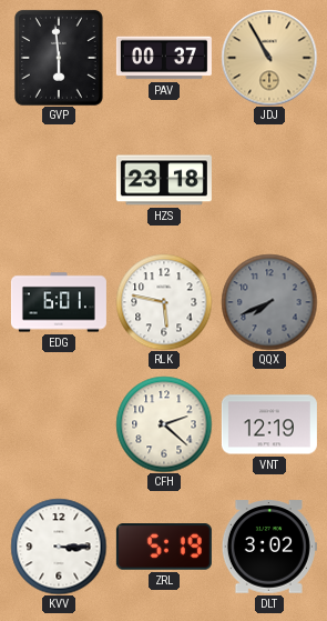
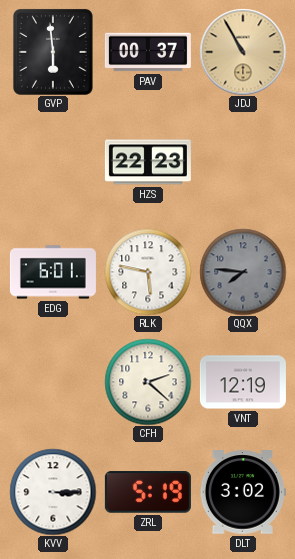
HZS: 23:18 -> 22:23 (148, 162)
QQX: 7:41 -> 7:46 (243, 272)
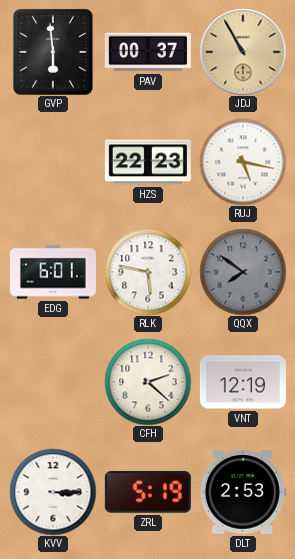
RUJ: none -> 5:17 (243, 162)
QQX: 7:46 -> 7:51 (243, 272)
DLT: 3:02 -> 2:53 (243, 492)
